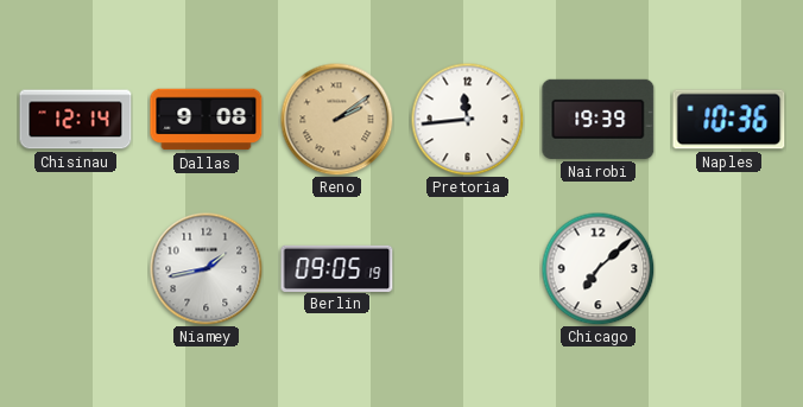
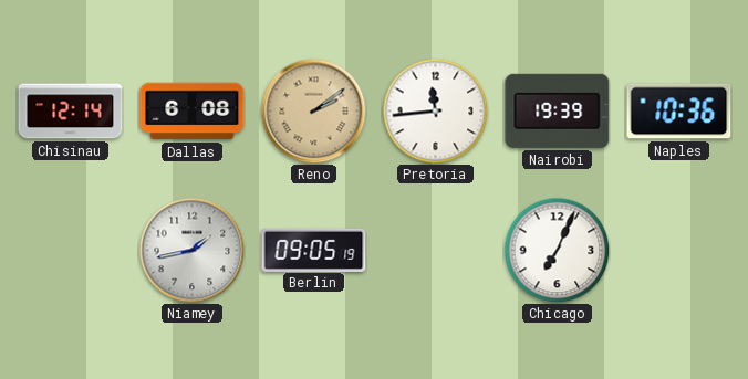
Dallas: 9:08 -> 6:08 (193, 112)
Chicago: 7:08 -> 7:04 (557, 250)
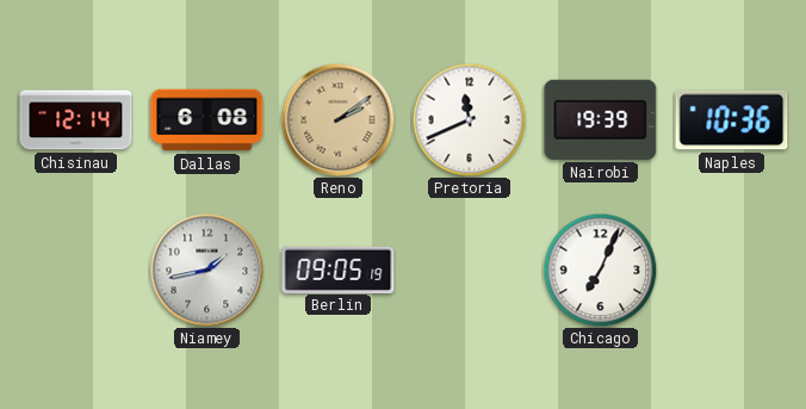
Pretoria: 11:44 -> 11:41 (469, 119)
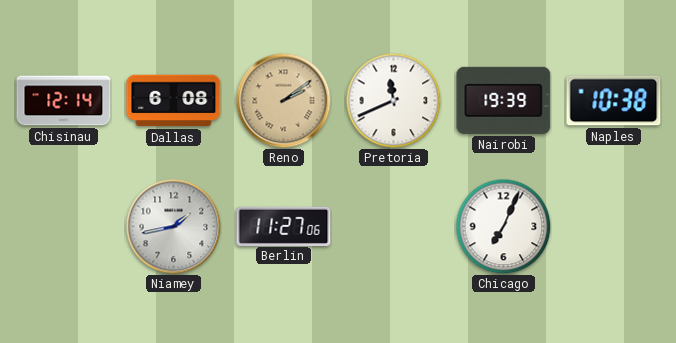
Naples: 10:36 -> 10:38 (614, 101)
Berlin: 09:05 -> 11:27 (284, 226)
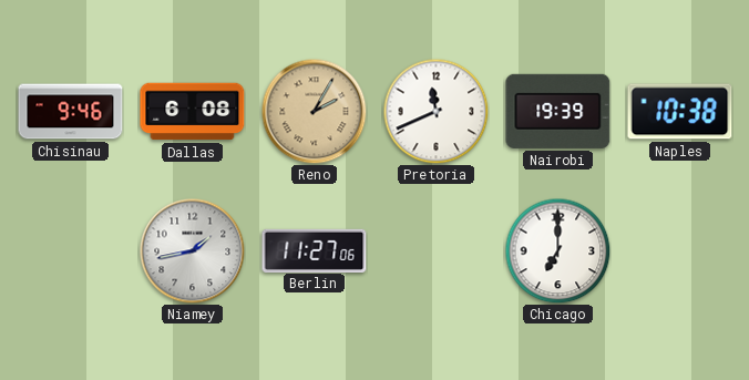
Chisinau: 12:14 -> 9:46 (71, 112)
Reno: 2:09 -> 2:05 (314, 111)
Chicago: 7:04 -> 7:00 (557, 250)
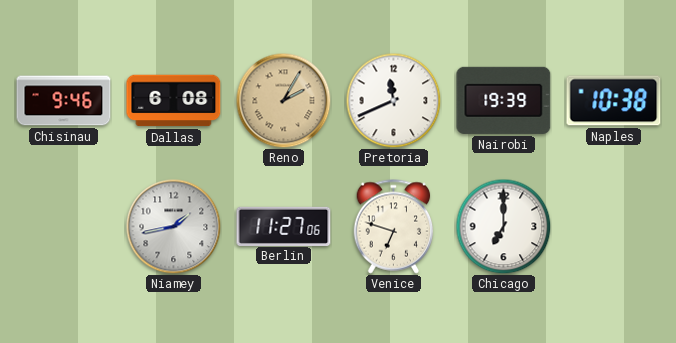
Venice: none -> 6:48 (394, 227)
